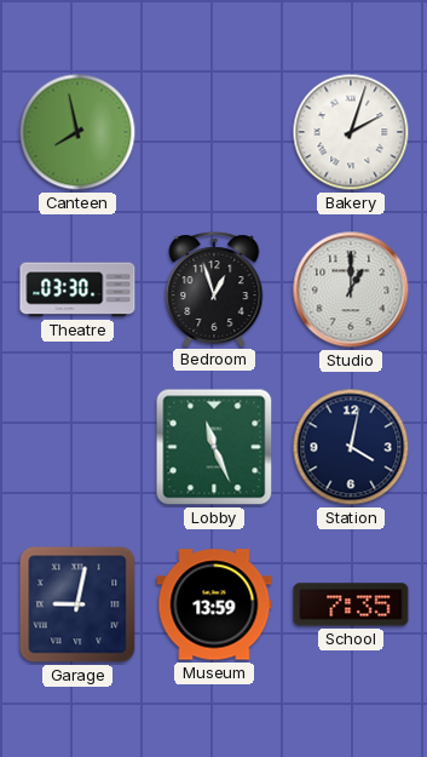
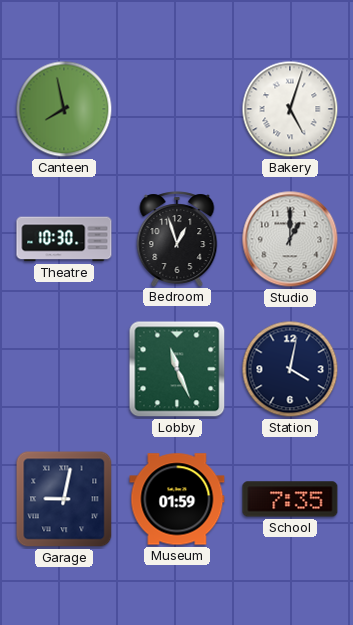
Bakery: 2:03 -> 5:03 (290, 109)
Theatre: 03:30 -> 10:30 (64, 239)
Museum: 13:59 -> 01:59 (177, 499)
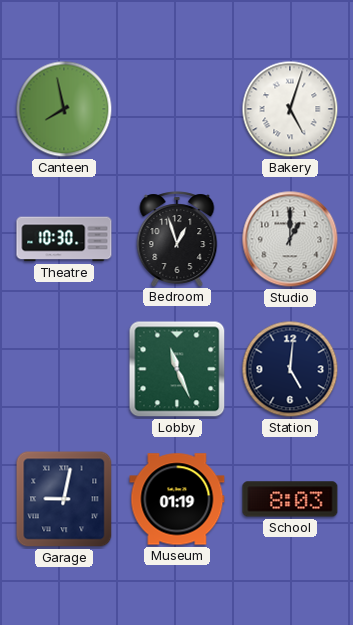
Station: 4:02 -> 5:01 (290, 369)
Museum: 01:59 -> 01:19 (177, 499)
School: 7:35 -> 8:03 (290, 499)
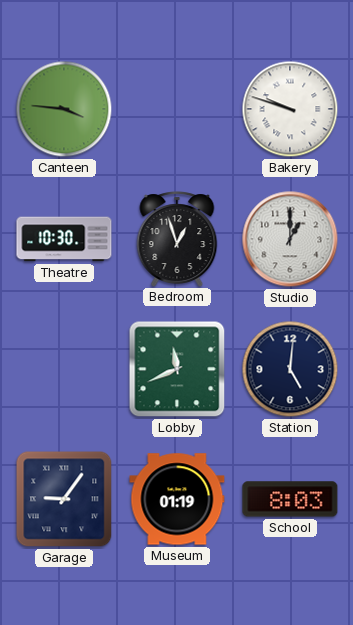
Canteen: 7:58 -> 3:46 (64, 109)
Bakery: 5:03 -> 9:48 (290, 109)
Lobby: 11:26 -> 11:41 (177, 369)
Garage: 9:02 -> 9:06 (64, 499)
